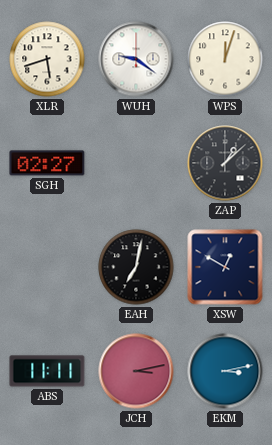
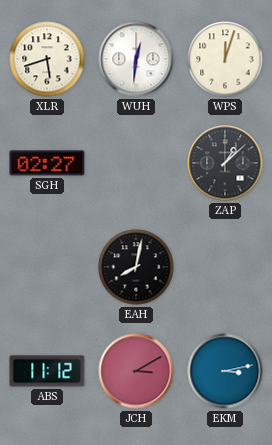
WUH: 9:21 -> 12:31 (136, 59)
EAH: 7:02 -> 8:02 (136, 267)
XSW: 12:50 -> none (225, 267)
ABS: 11:11 -> 11:12 (47, 371)
JCH: 3:13 -> 3:10 (136, 371)
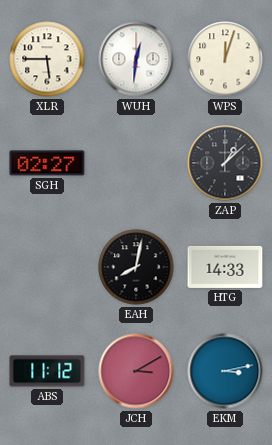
XLR: 5:42 -> 5:45 (47, 59)
HTG: none -> 14:33 (225, 267)
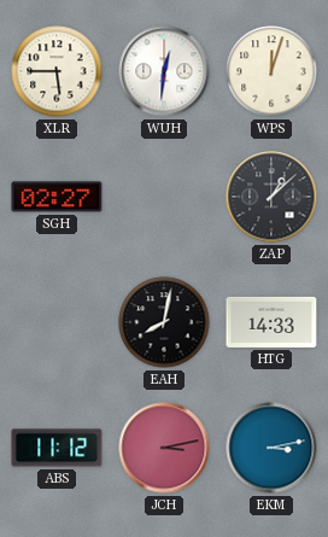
JCH: 3:10 -> 3:13 (164, 448)
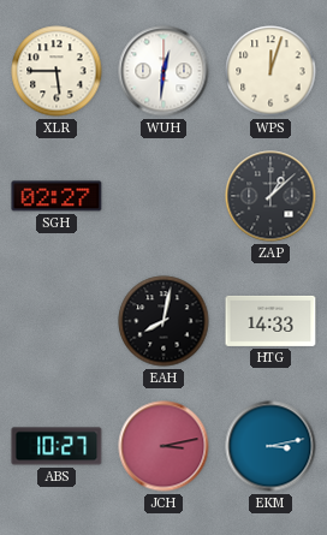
ABS: 11:12 -> 10:27 (57, 446)
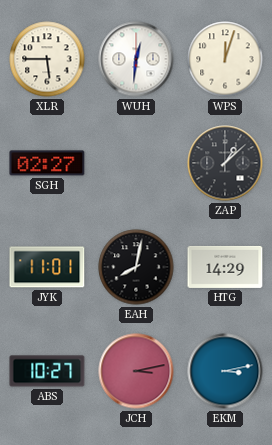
JYK: none -> 11:01 (47, 267)
HTG: 14:33 -> 14:29 (225, 267)
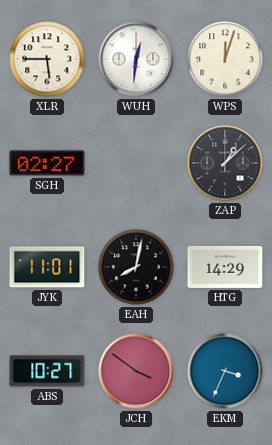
JCH: 3:13 -> 3:51 (136, 371)
EKM: 3:13 -> 3:34 (225, 371)
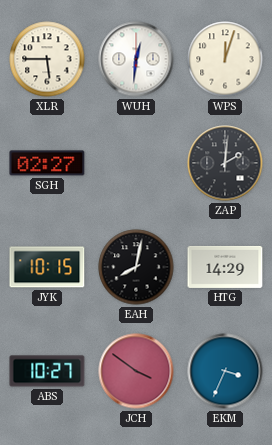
ZAP: 1:08 -> 2:01 (225, 163)
JYK: 11:01 -> 10:15 (47, 267)
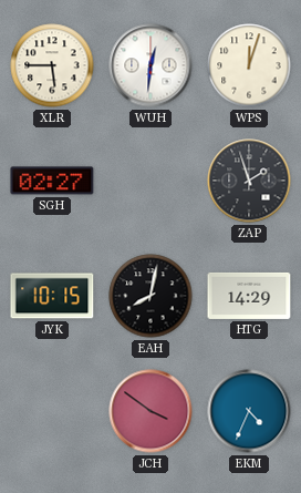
ZAP: 2:01 -> 1:57 (249, 181)
ABS: 10:27 -> none (47, 371)
EKM: 3:34 -> 4:34 (249, 411)
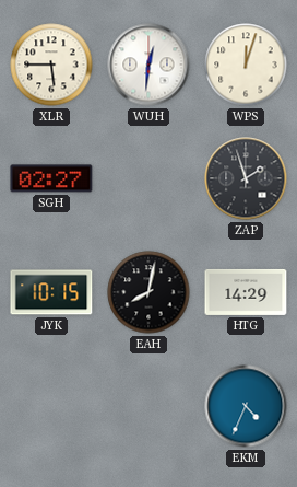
JCH: 3:51 -> none (150, 411)
